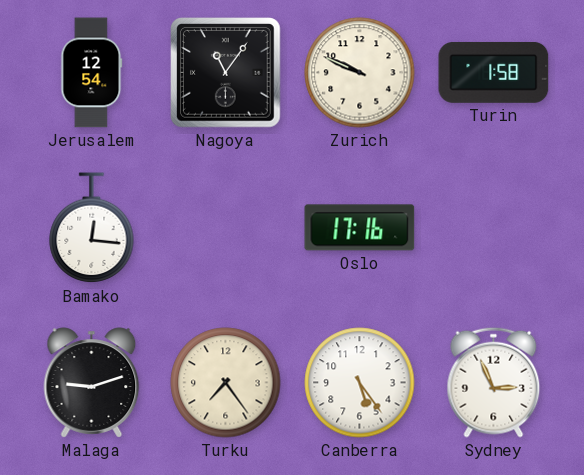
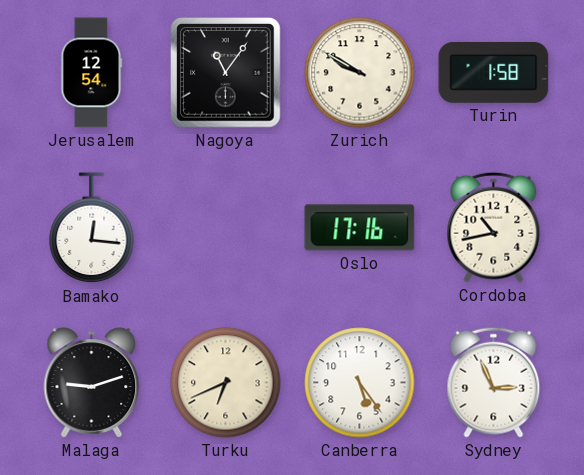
Zurich: 9:49 -> 9:50 (360, 73)
Cordoba: none -> 10:43 (494, 227)
Turku: 7:24 -> 6:41 (226, 383)
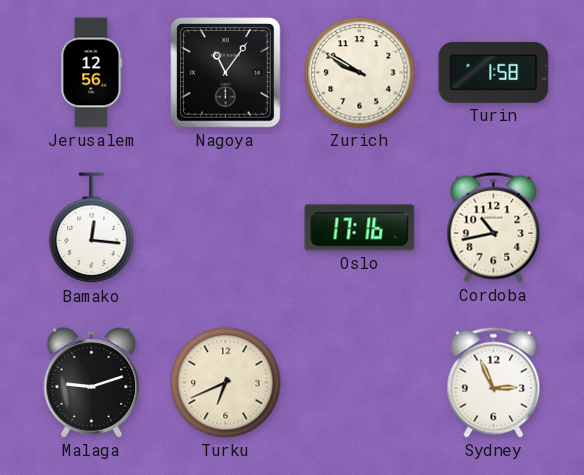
Jerusalem: 12:54 -> 12:56 (92, 73)
Canberra: 5:24 -> none (360, 383)
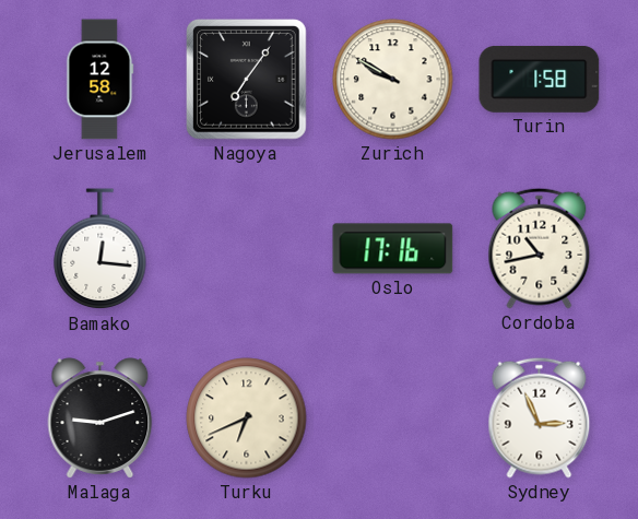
Jerusalem: 12:56 -> 12:58 (101, 80)
Nagoya: 11:06 -> 7:06 (247, 80)
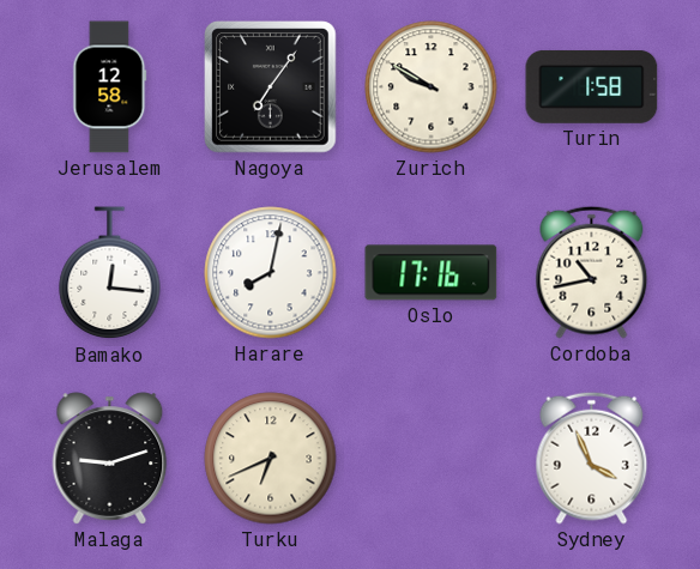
Harare: none -> 8:02 (271, 273)
Sydney: 2:56 -> 3:56 (592, 458)
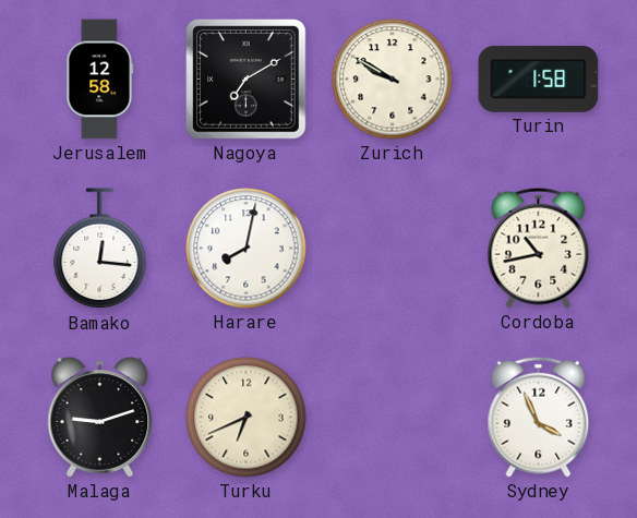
Nagoya: 7:06 -> 7:10 (247, 80)
Oslo: 17:16 -> none (432, 273)
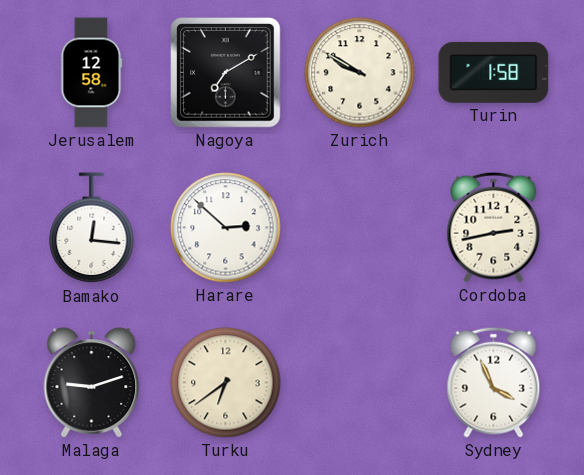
Harare: 8:02 -> 2:52 (226, 228)
Cordoba: 10:43 -> 2:43 (494, 227)
Turku: 6:41 -> 6:39 (226, 383)
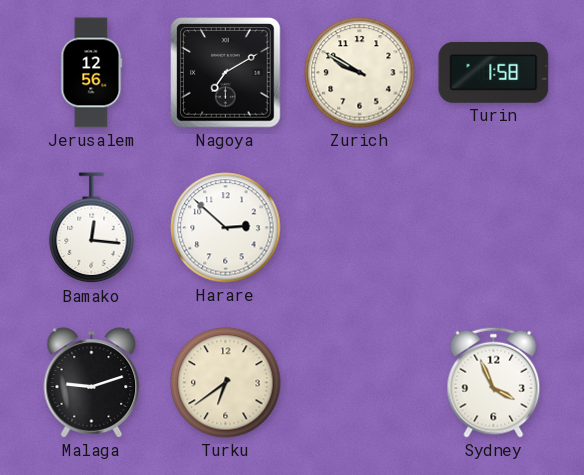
Jerusalem: 12:58 -> 12:56 (92, 73)
Cordoba: 2:43 -> none (494, 227)
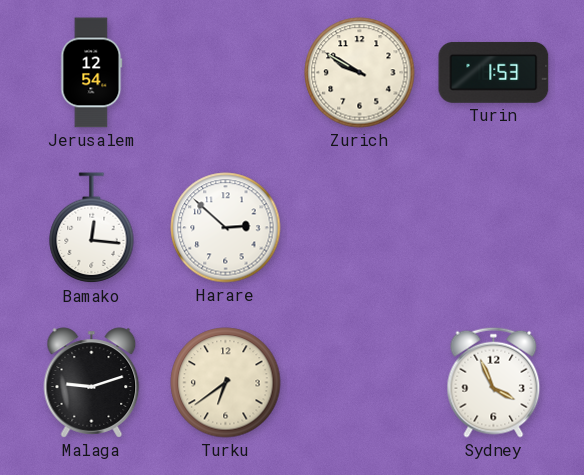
Jerusalem: 12:56 -> 12:54 (92, 73)
Nagoya: 7:10 -> none (226, 73)
Turin: 1:58 -> 1:53 (494, 72)
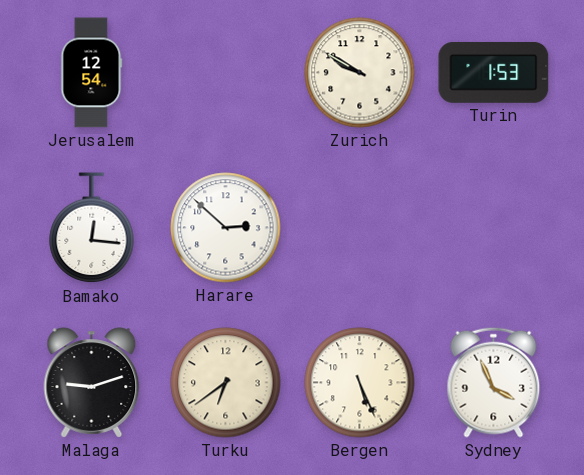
Bergen: none -> 5:26 (360, 383)
